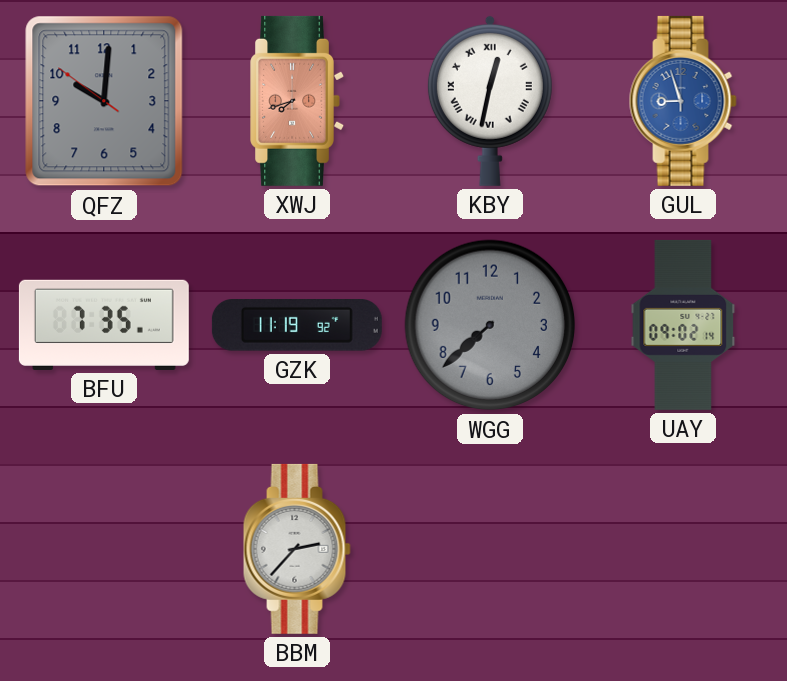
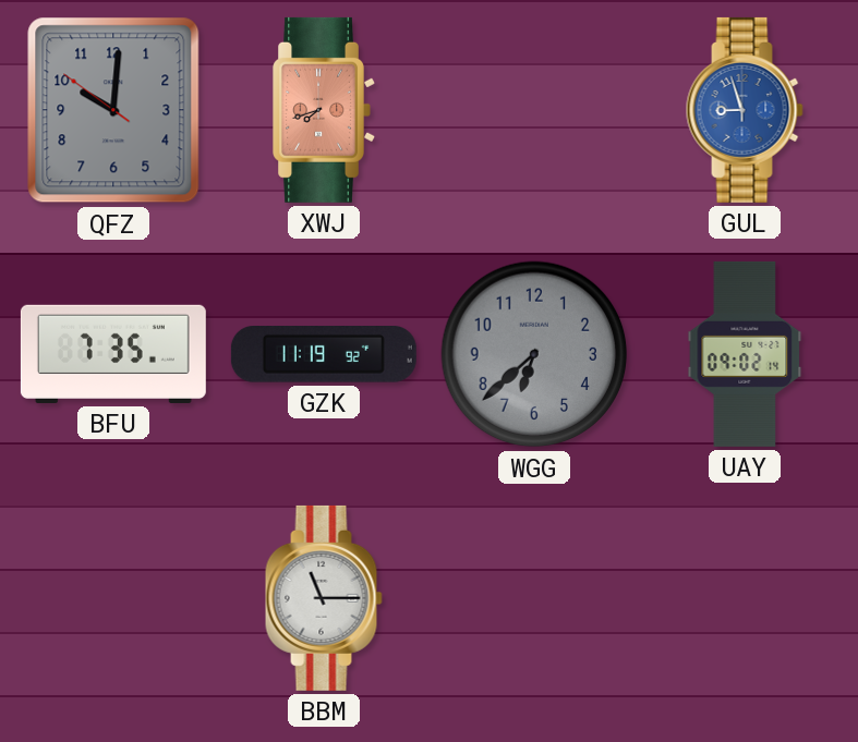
KBY: 12:32 -> none (490, 101)
WGG: 7:38 -> 6:38 (534, 354)
BBM: 2:37 -> 11:15 (324, 598)
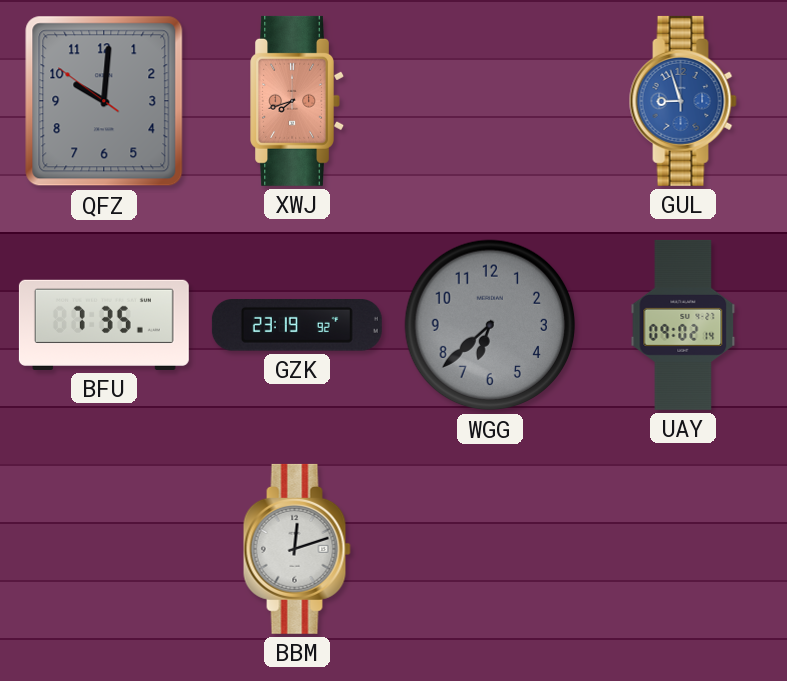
GZK: 11:19 -> 23:19 (297, 326)
BBM: 11:15 -> 12:12 (297, 549)
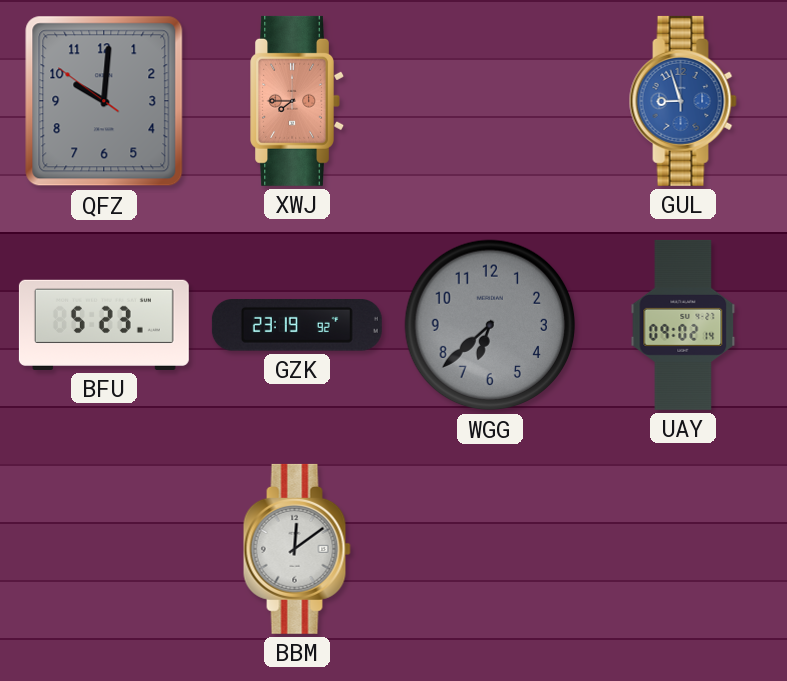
XWJ: 7:42 -> 7:45 (297, 101)
BFU: 7:35 -> 5:23 (104, 325)
BBM: 12:12 -> 12:09 (297, 549)
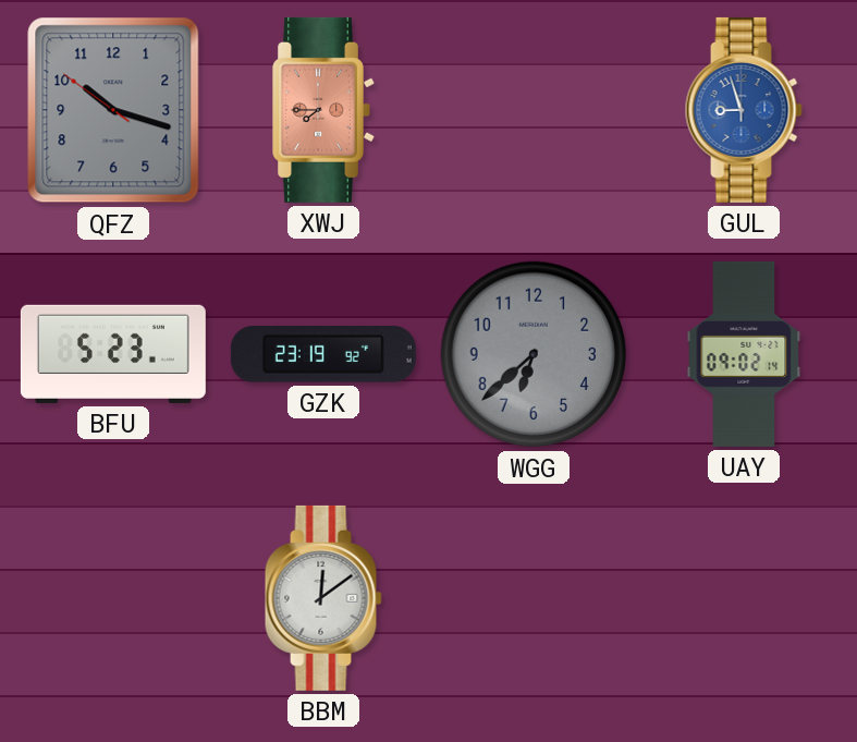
QFZ: 10:00 -> 10:17 (113, 110)
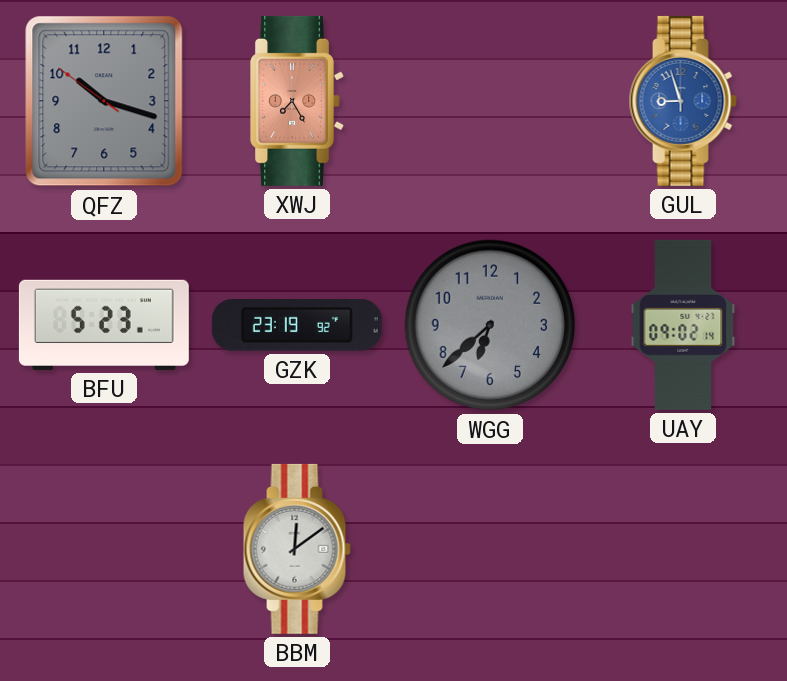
XWJ: 7:45 -> 7:25 (297, 101)
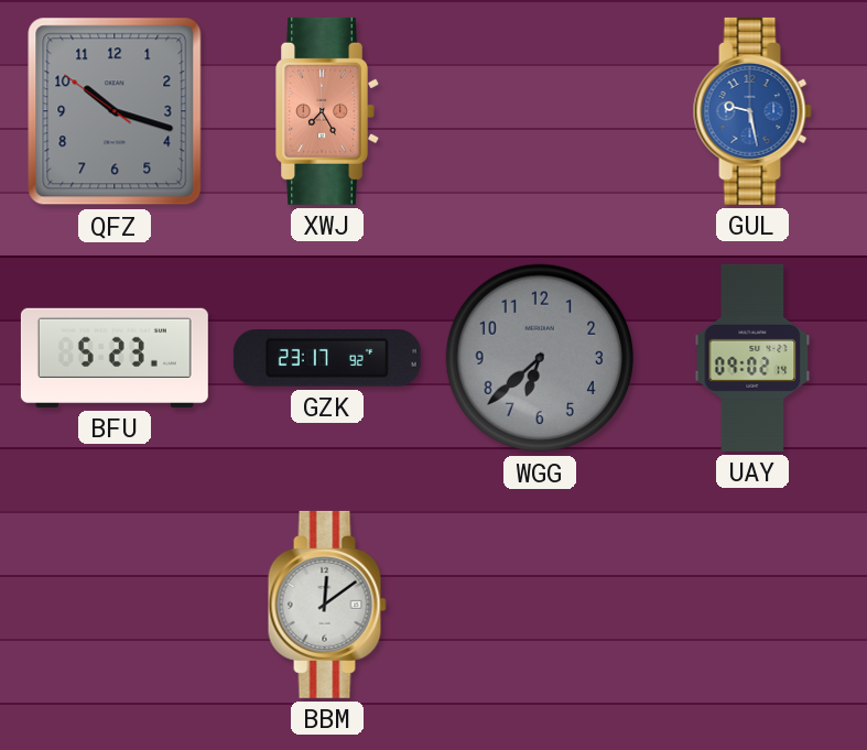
GUL: 8:57 -> 9:28 (752, 111)
GZK: 23:19 -> 23:17 (327, 359)
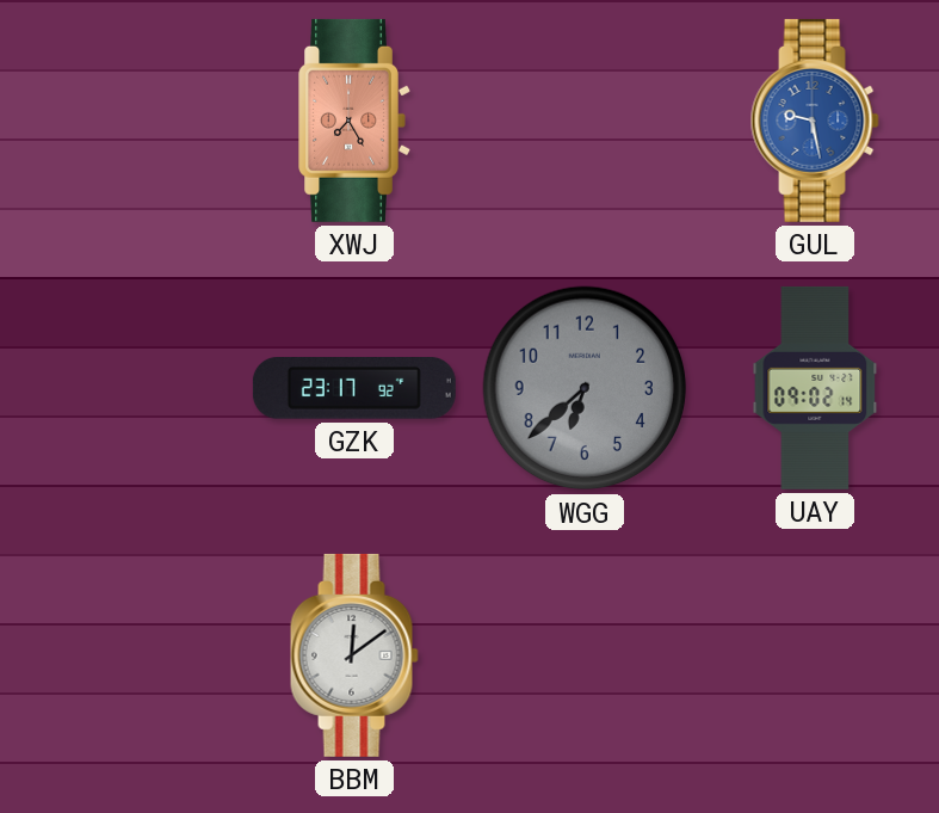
QFZ: 10:17 -> none (115, 111)
BFU: 5:23 -> none (115, 358)
